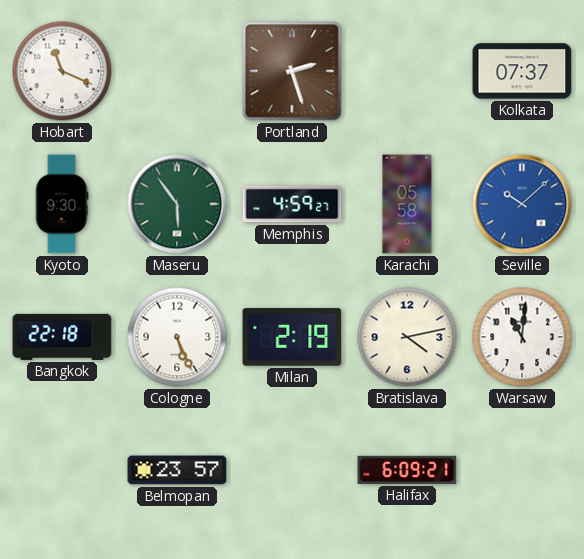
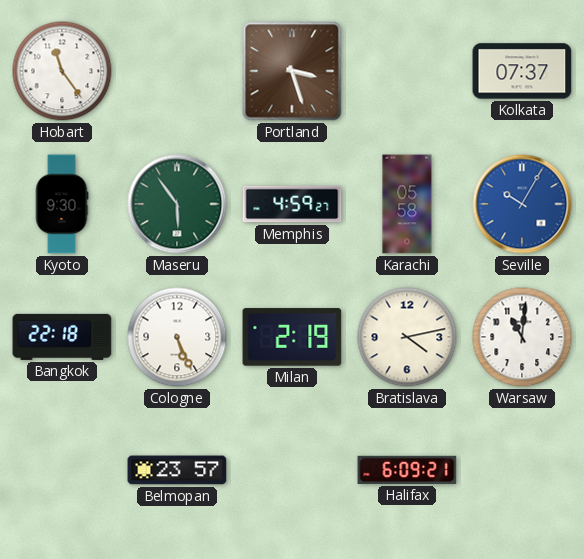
Hobart: 11:19 -> 11:24 (62, 71)
Portland: 2:27 -> 3:27 (292, 71)
Seville: 10:08 -> 10:05 (522, 204)
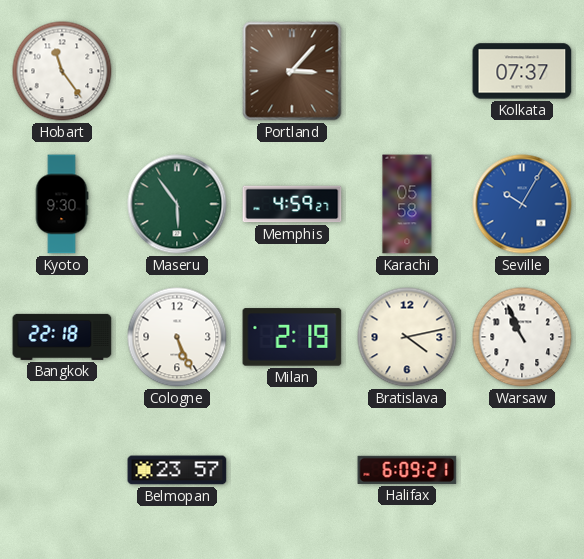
Portland: 3:27 -> 3:07 (292, 71)
Warsaw: 11:01 -> 10:56 (522, 337)
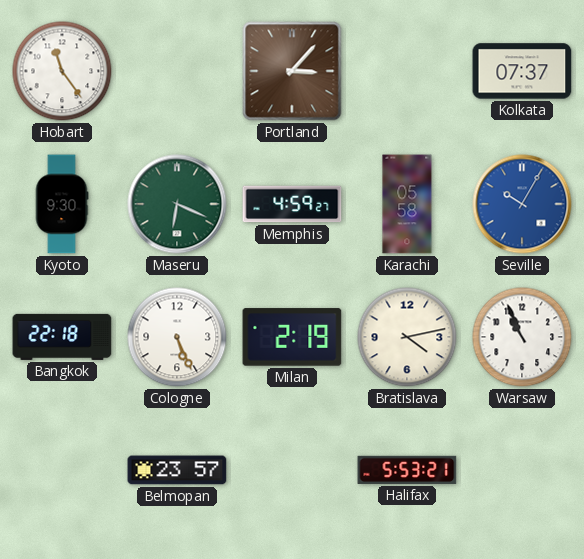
Maseru: 5:54 -> 6:19 (177, 204)
Halifax: 6:09 -> 5:53 (407, 470)
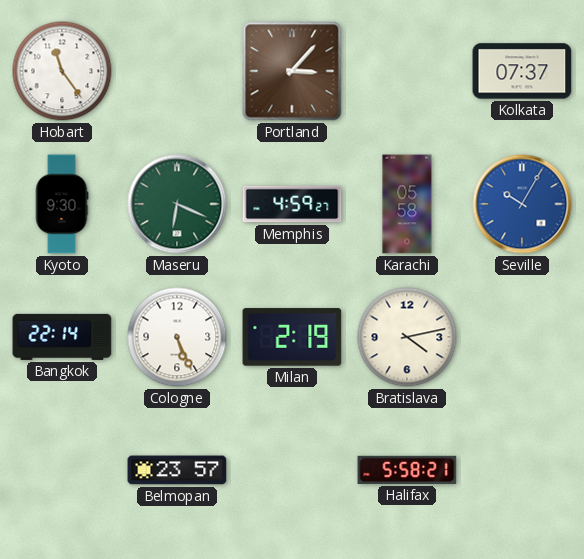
Bangkok: 22:18 -> 22:14 (62, 337)
Warsaw: 10:56 -> none (522, 337)
Halifax: 5:53 -> 5:58 (407, 470)
